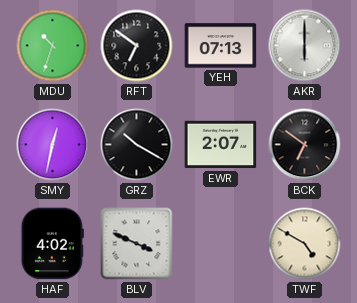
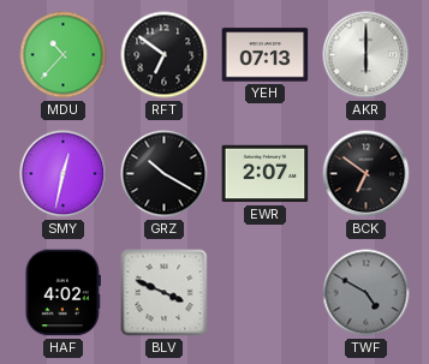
MDU: 10:33 -> 10:37 (64, 55)
TWF dial: cream -> grey (367, 293)
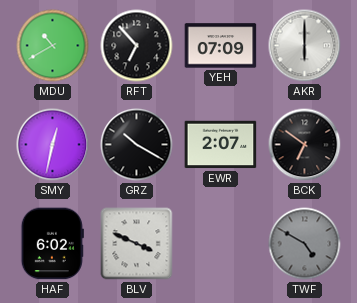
MDU: 10:37 -> 10:40 (53, 46)
RFT: 6:51 -> 6:53 (137, 46)
YEH: 07:13 -> 07:09 (221, 46)
HAF: 4:02 -> 6:02 (52, 244)
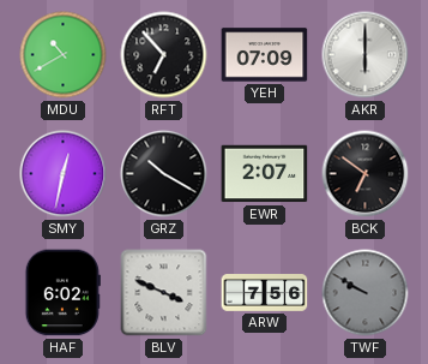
ARW: none -> 7:56 (265, 293)
TWF: 4:50 -> 9:50 (366, 293)
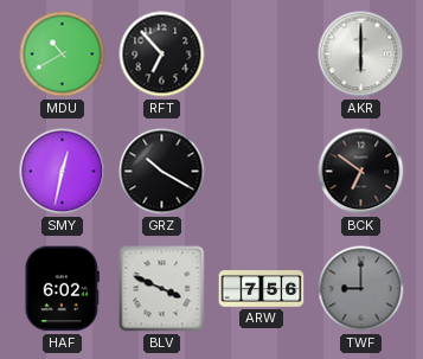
YEH: 07:09 -> none (265, 55)
EWR: 2:07 -> none (265, 174)
TWF: 9:50 -> 9:00 (361, 289)
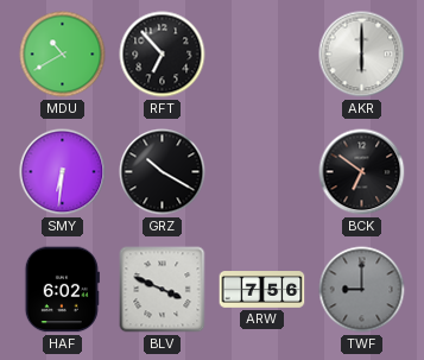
SMY: 12:32 -> 6:31 (63, 172)
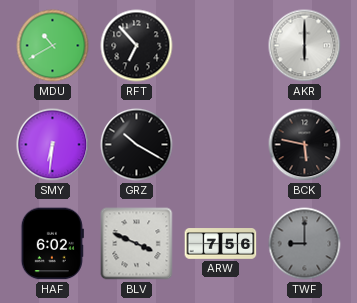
BCK: 6:51 -> 5:47 (305, 145)
